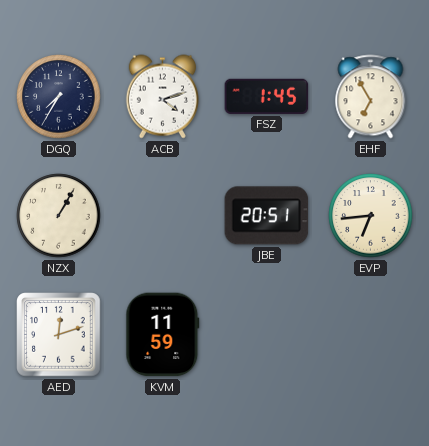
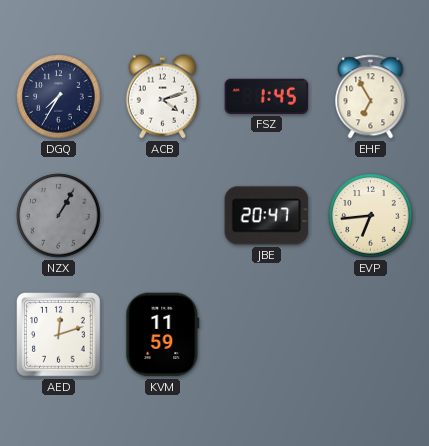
NZX dial: cream -> grey (59, 216)
JBE: 20:51 -> 20:47 (267, 216)
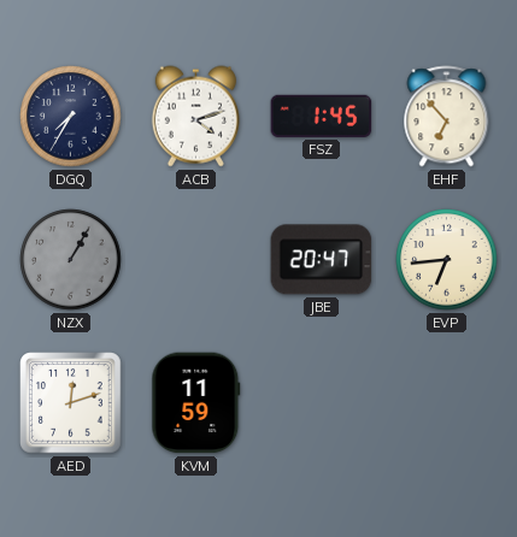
EHF: 6:55 -> 6:53 (447, 117)
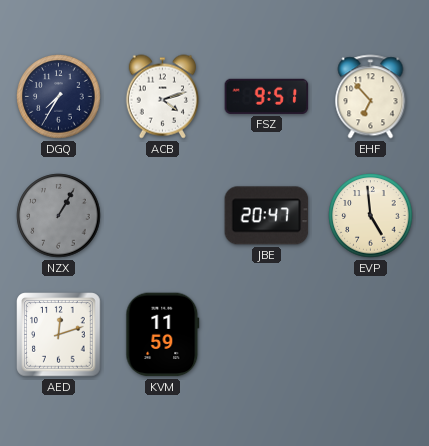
FSZ: 1:45 -> 9:51 (267, 96)
EVP: 6:44 -> 4:59 (371, 216)
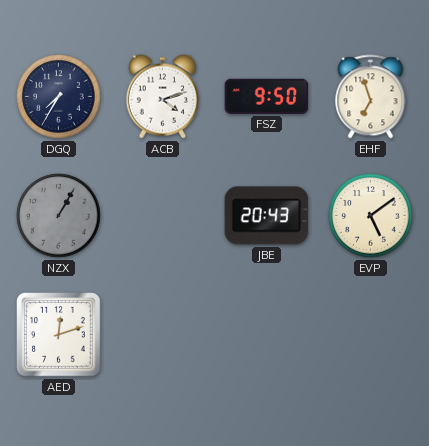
FSZ: 9:51 -> 9:50 (267, 96)
EHF: 6:53 -> 6:57 (371, 97)
JBE: 20:47 -> 20:43 (267, 216)
EVP: 4:59 -> 5:09 (371, 216)
KVM: 11:59 -> none (163, 335)
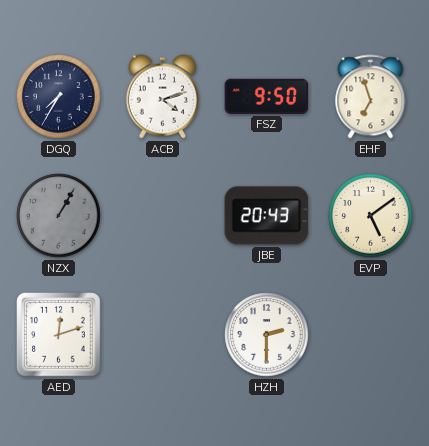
HZH: none -> 2:30 (267, 335)
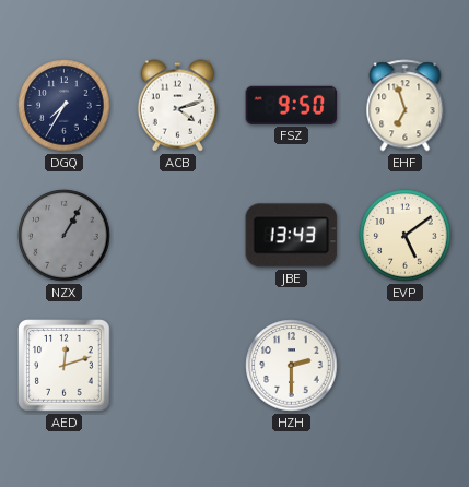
JBE: 20:43 -> 13:43 (292, 236)
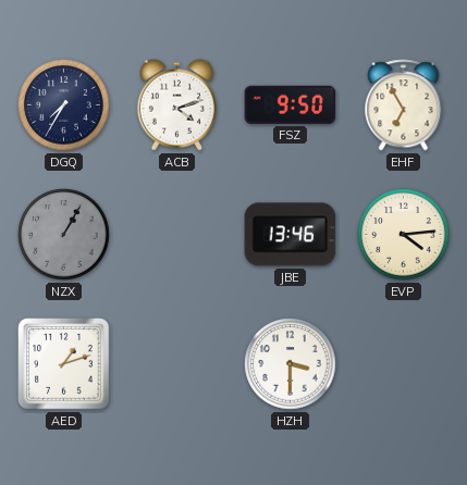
EHF: 6:57 -> 6:55 (404, 105)
JBE: 13:43 -> 13:46 (291, 235)
EVP: 5:09 -> 4:14 (404, 235)
AED: 12:12 -> 1:12 (64, 364)
HZH: 2:30 -> 3:30 (291, 364)
